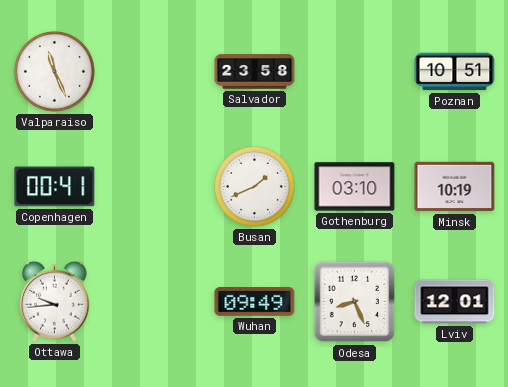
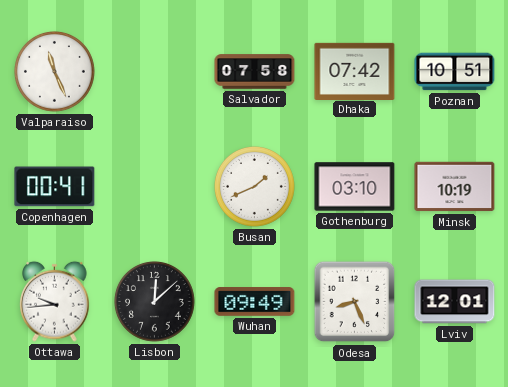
Salvador: 23:58 -> 07:58 (255, 72)
Dhaka: none -> 07:42 (355, 71)
Lisbon: none -> 12:08 (155, 302)
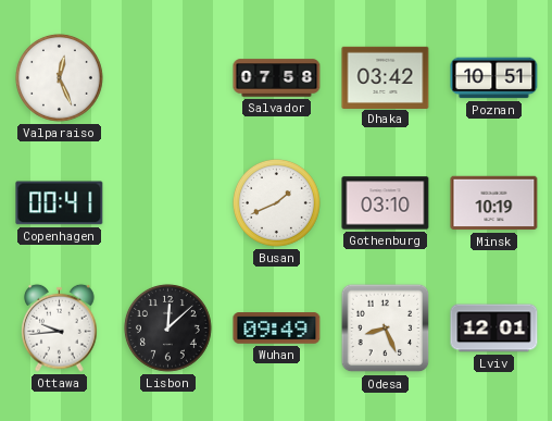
Valparaiso: 11:26 -> 12:26 (60, 78)
Dhaka: 07:42 -> 03:42 (386, 77)
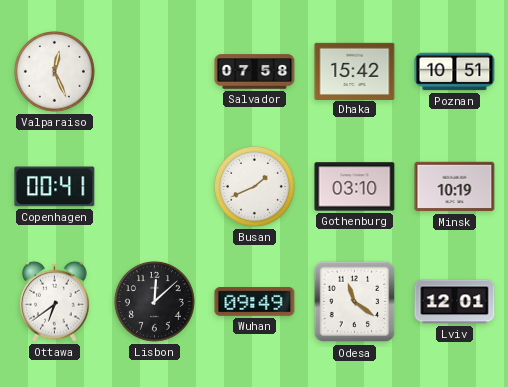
Dhaka: 03:42 -> 15:42 (355, 71)
Ottawa: 9:44 -> 6:39 (55, 301)
Odesa: 8:26 -> 11:21 (355, 302)
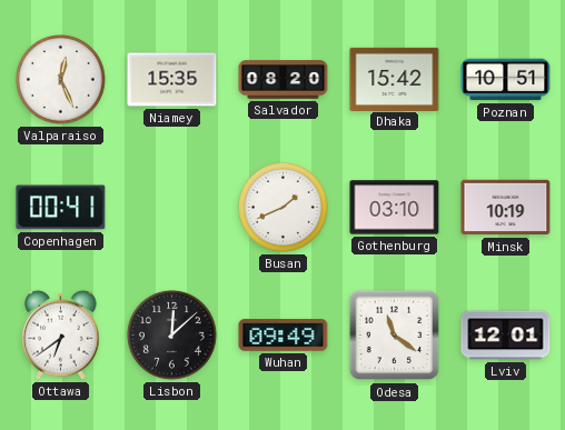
Niamey: none -> 15:35 (172, 80)
Salvador: 07:58 -> 08:20 (284, 80)
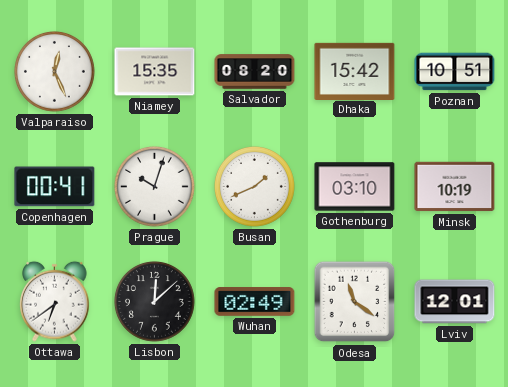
Prague: none -> 10:03 (155, 187)
Wuhan: 09:49 -> 02:49 (255, 302)
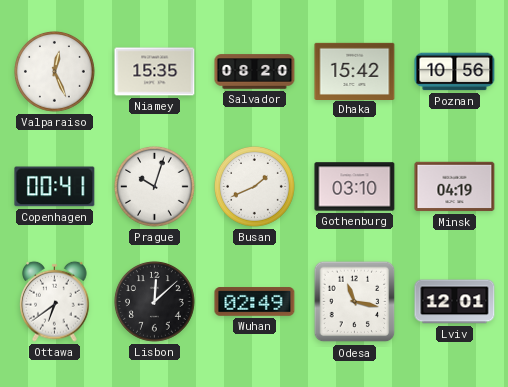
Poznan: 10:51 -> 10:56 (455, 72)
Minsk: 10:19 -> 04:19 (455, 187)
Odesa: 11:21 -> 11:17 (355, 302)
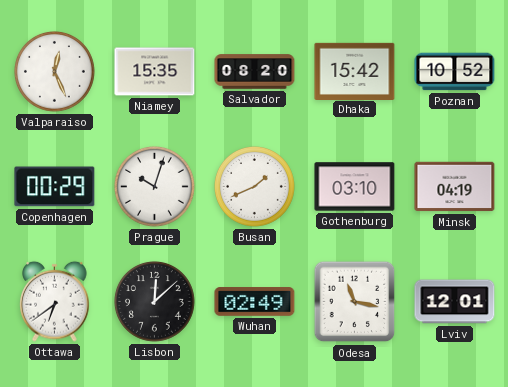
Poznan: 10:56 -> 10:52 (455, 72)
Copenhagen: 00:41 -> 00:29 (55, 187)
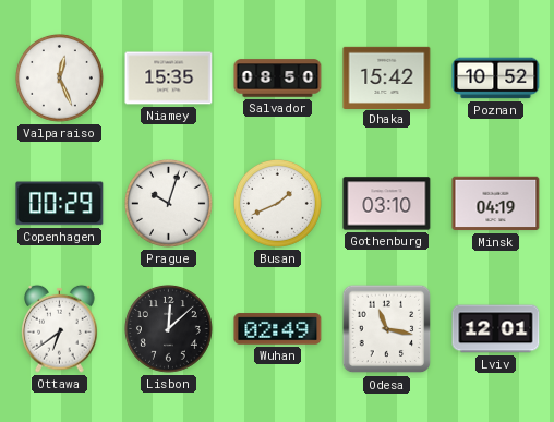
Salvador: 08:20 -> 08:50 (278, 79)
